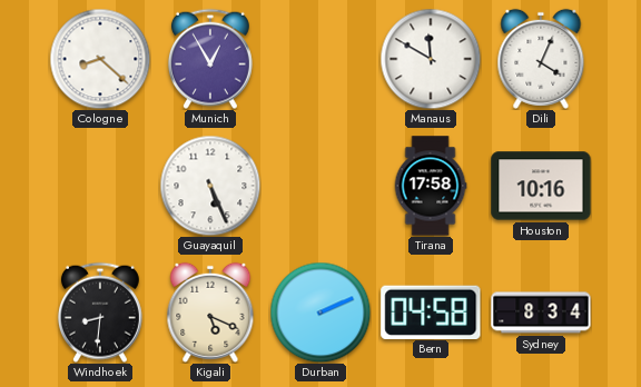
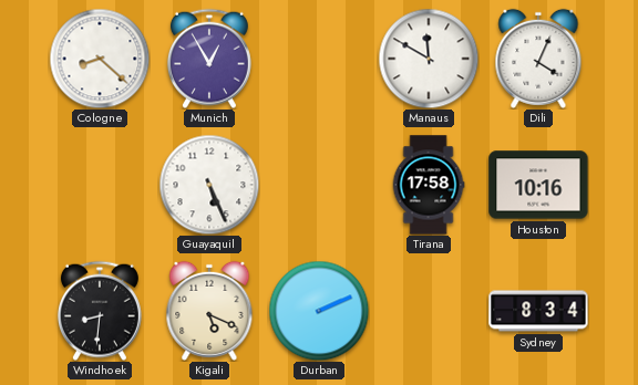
Bern: 04:58 -> none (431, 311)
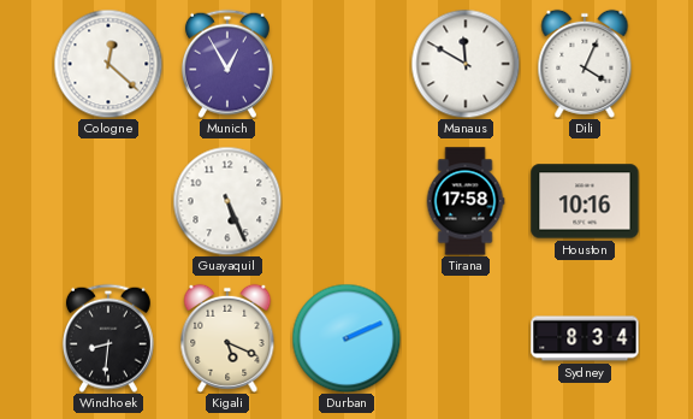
Cologne: 8:22 -> 12:22 (108, 64)
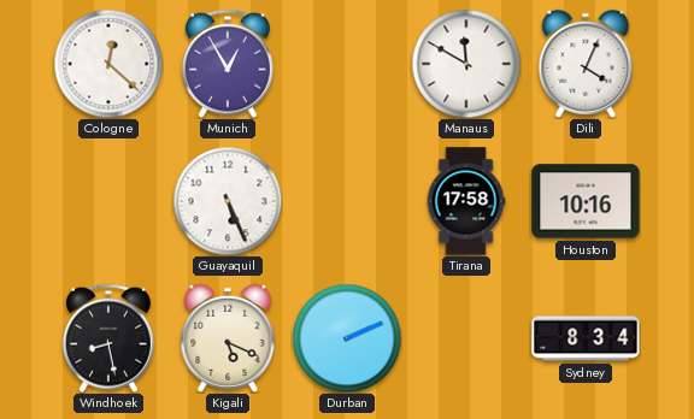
Windhoek: 8:31 -> 8:28 (108, 338)
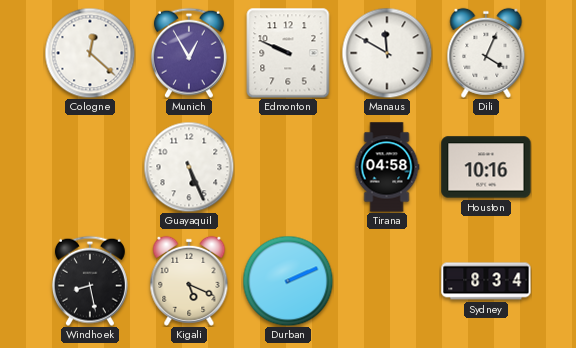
Edmonton: none -> 9:49 (288, 53)
Tirana: 17:58 -> 04:58 (387, 167)
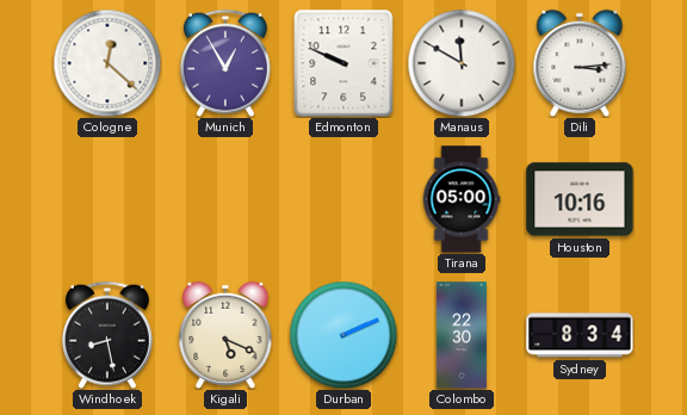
Dili: 4:04 -> 3:14 (580, 63)
Guayaquil: 5:26 -> none (189, 167)
Tirana: 04:58 -> 05:00 (462, 199)
Colombo: none -> 22:30 (462, 335)
